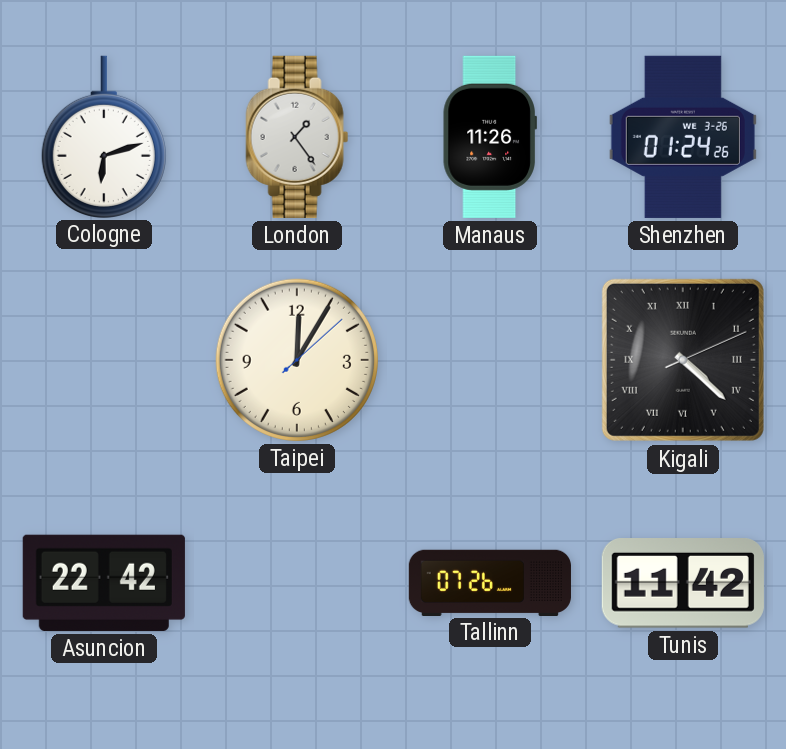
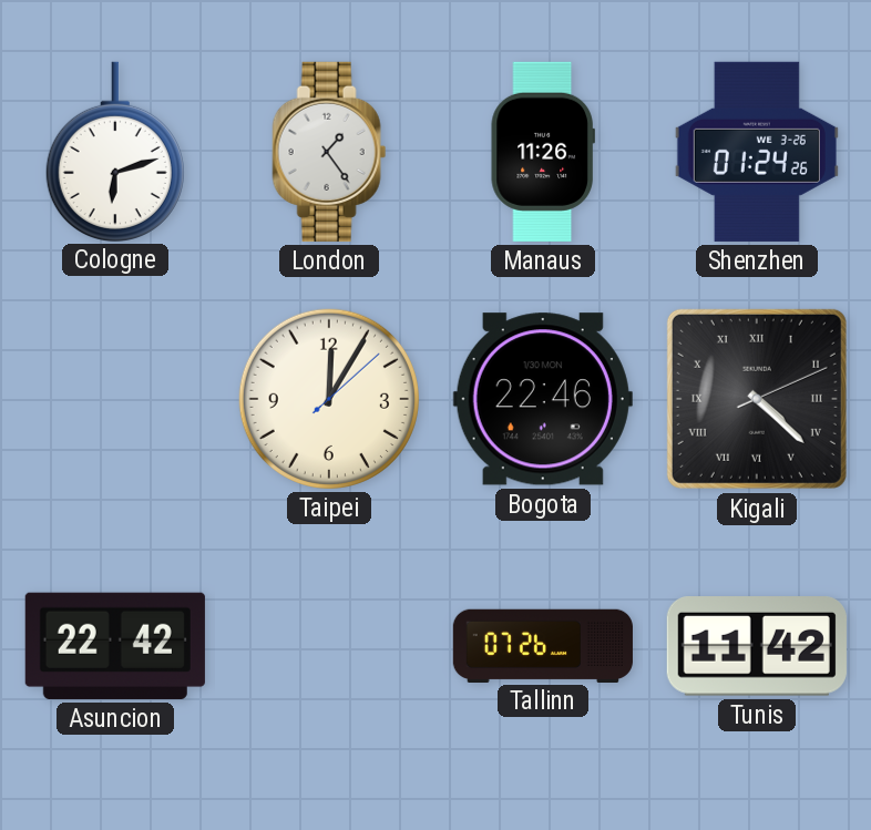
Bogota: none -> 22:46 (543, 399)
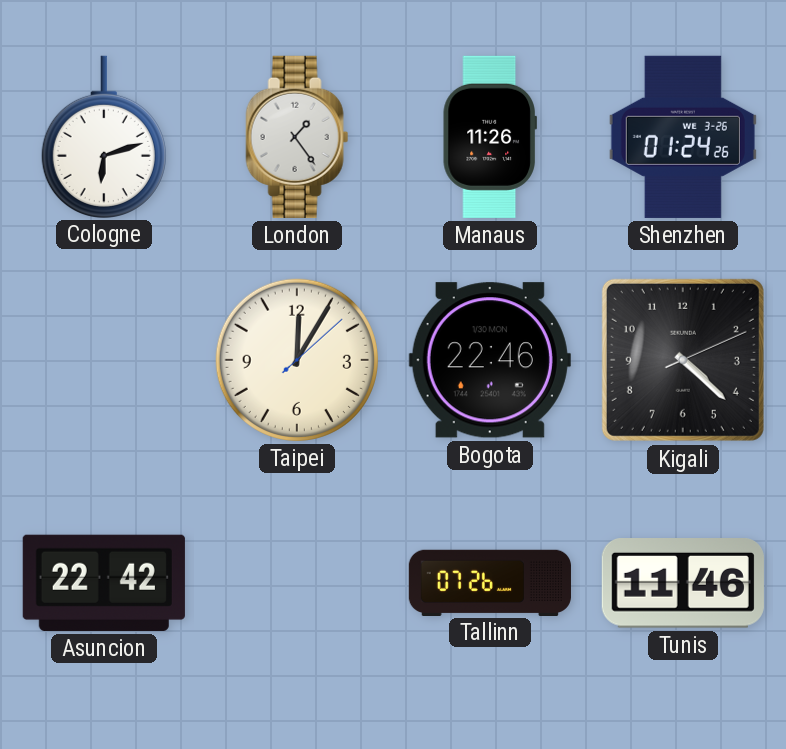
Kigali numerals: Roman -> Arabic (683, 360)
Tunis: 11:42 -> 11:46 (683, 584)
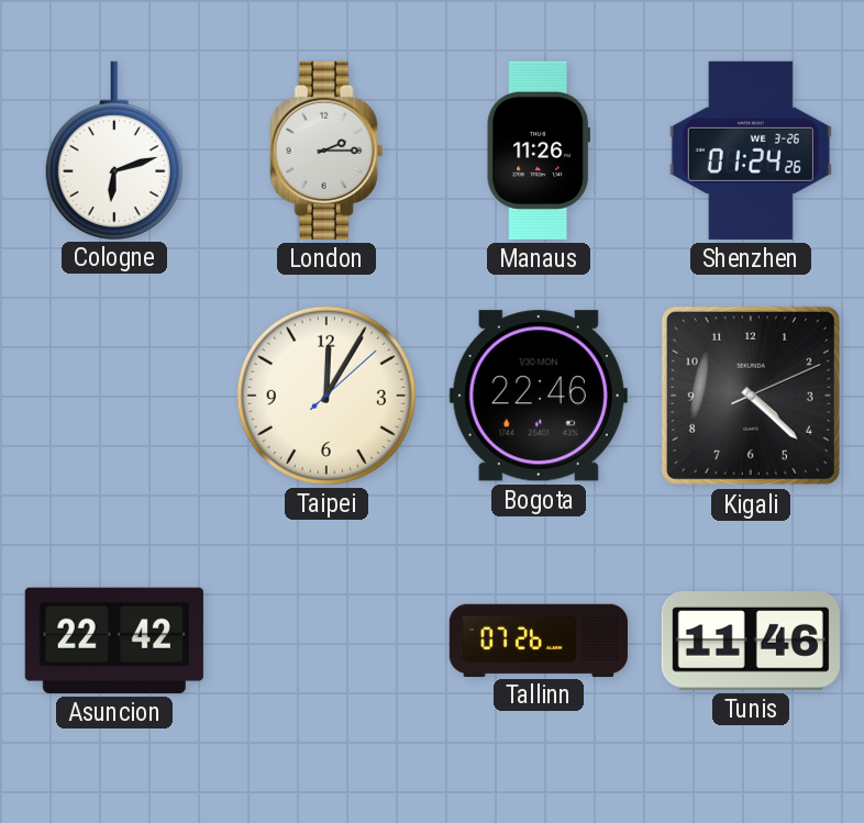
London: 1:24 -> 2:15 (326, 151)
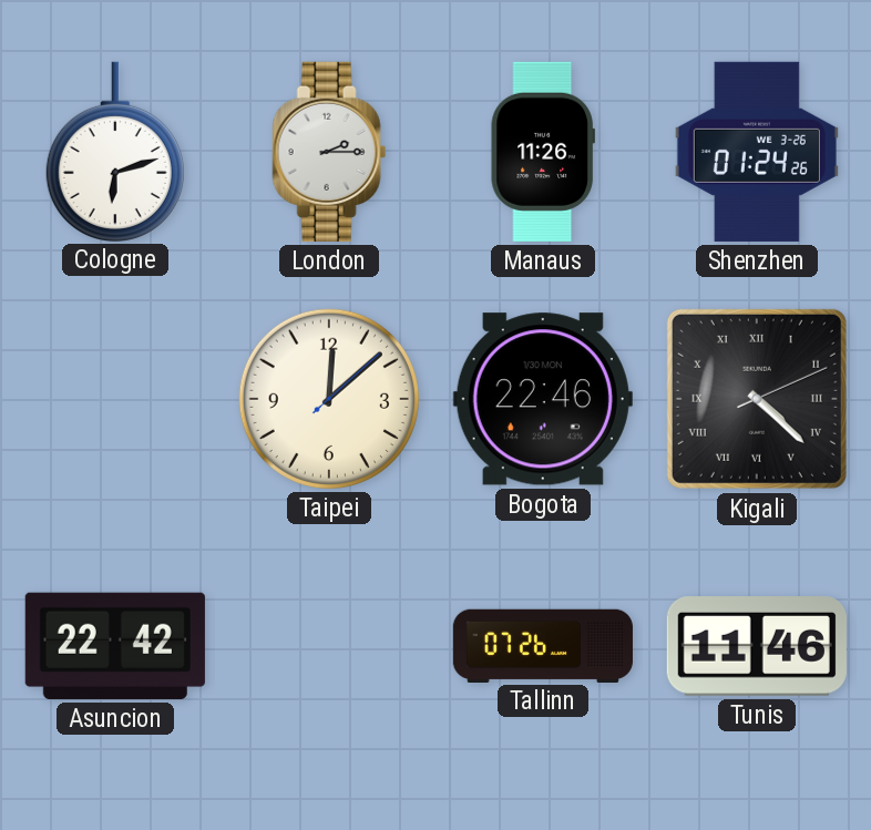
Taipei: 12:05 -> 12:08 (329, 399)
Kigali numerals: Arabic -> Roman (757, 399)
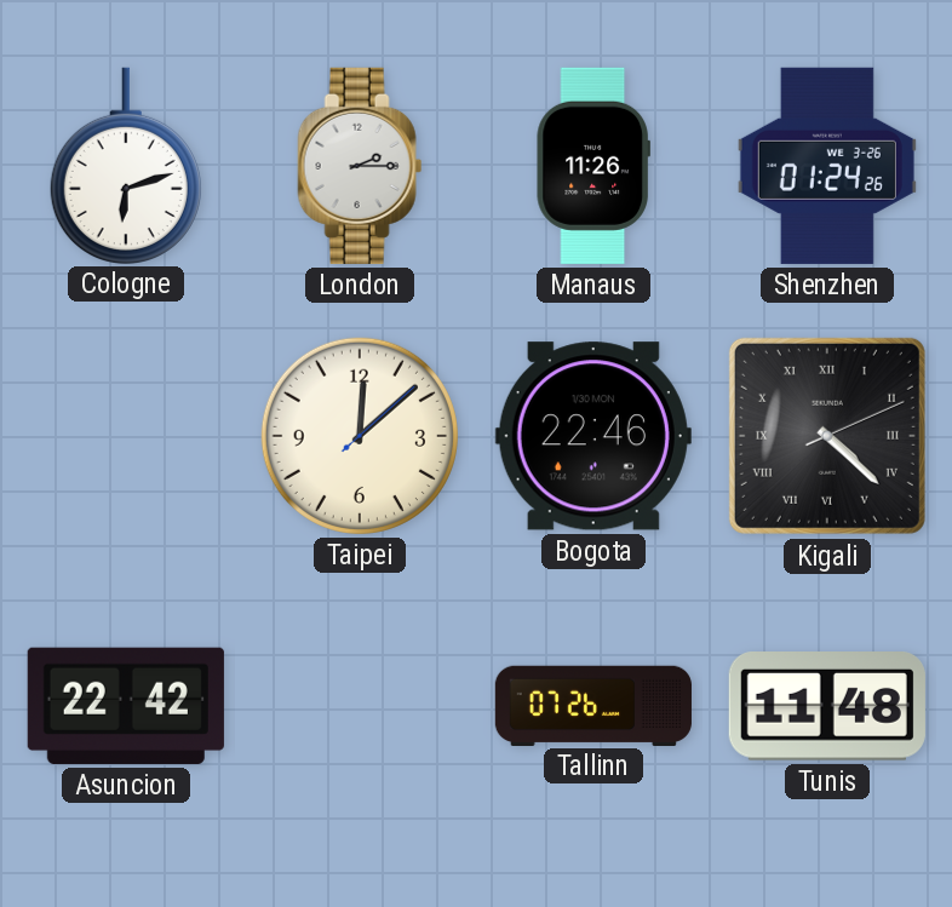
Tunis: 11:46 -> 11:48 (827, 707)
